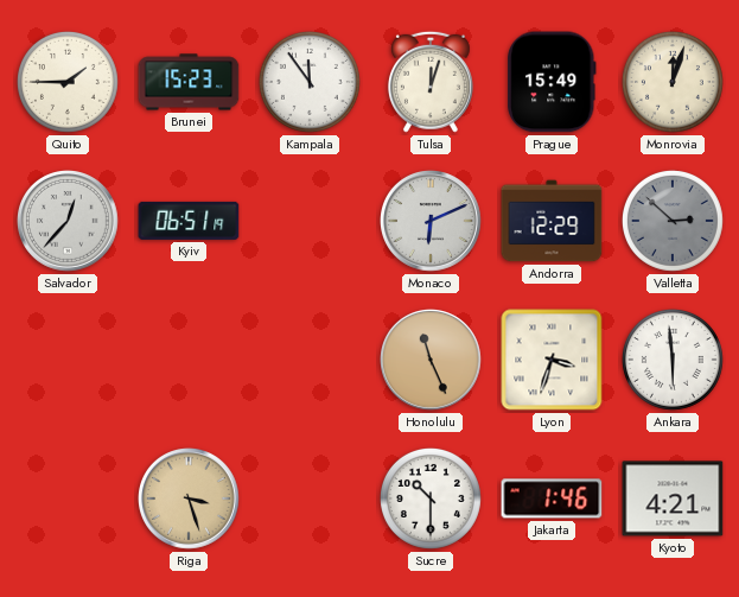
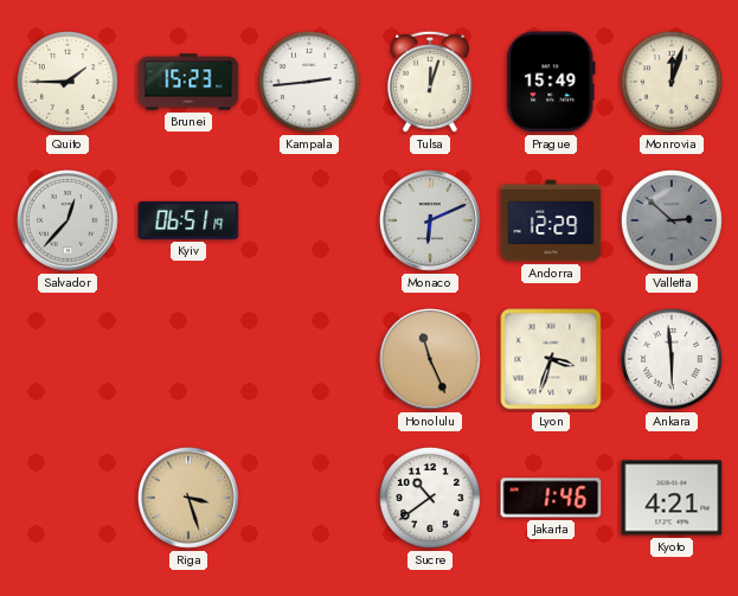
Kampala: 11:54 -> 2:44 (309, 82)
Sucre: 10:30 -> 10:39 (430, 498)
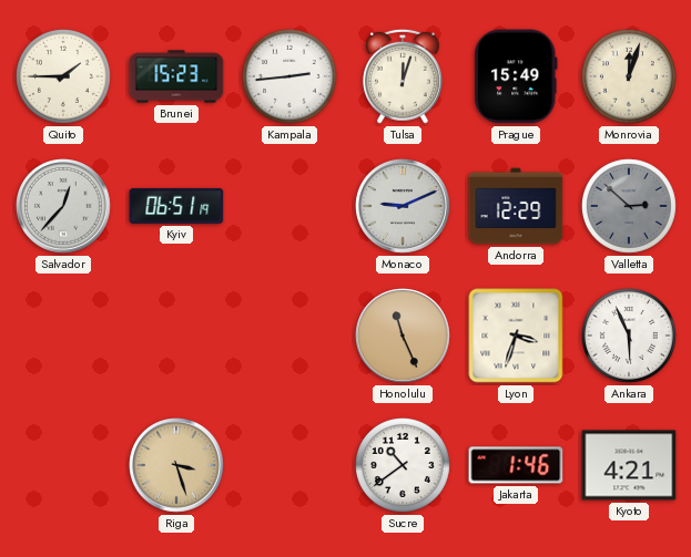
Monaco: 6:11 -> 9:11 (404, 207)
Ankara: 5:59 -> 5:56 (629, 336)
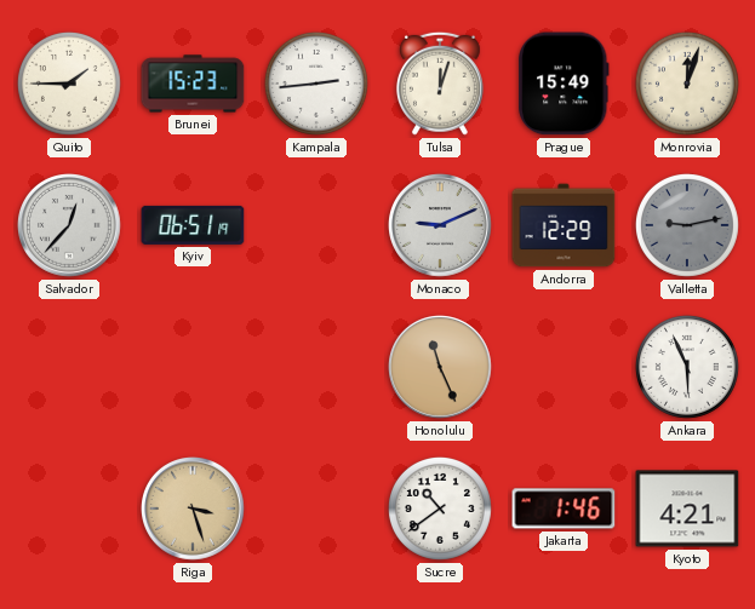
Valletta: 2:52 -> 9:13 (687, 225)
Lyon: 3:33 -> none (516, 336)
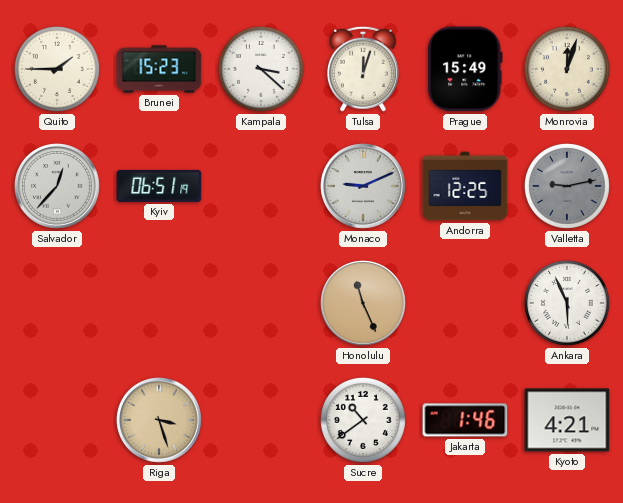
Kampala: 2:44 -> 3:22 (261, 69)
Andorra: 12:29 -> 12:25 (465, 186)
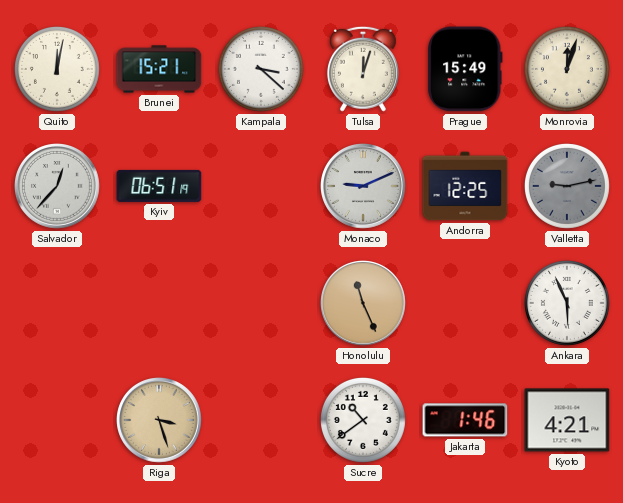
Quito: 1:45 -> 12:02 (57, 69)
Brunei: 15:23 -> 15:21 (159, 69)
